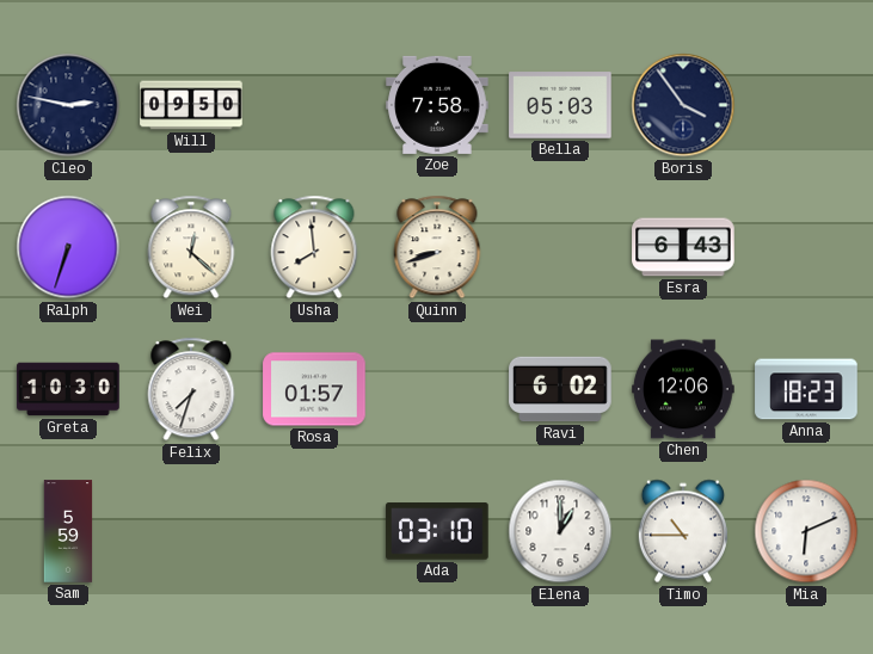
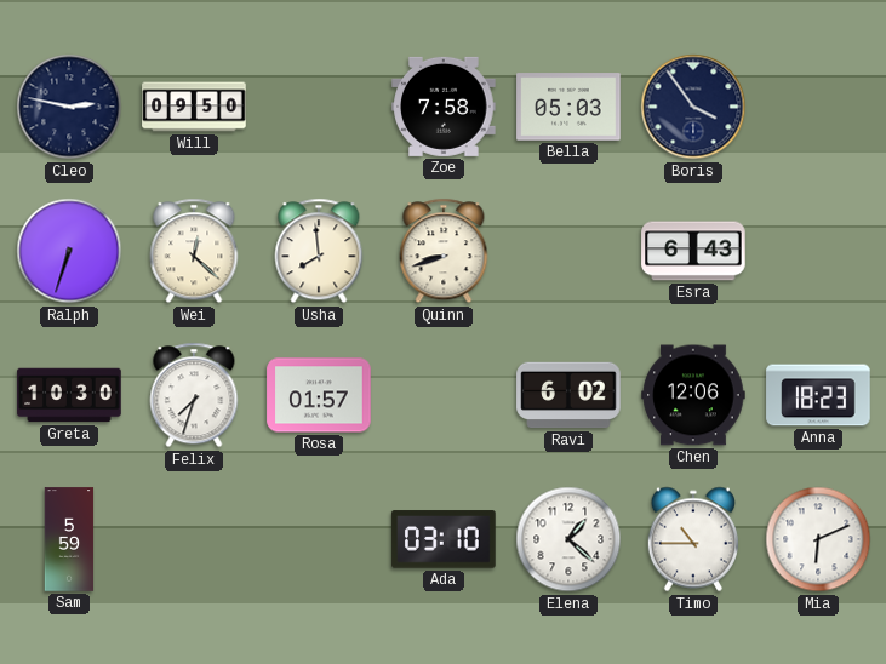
Elena: 1:00 -> 1:22 (568, 539)
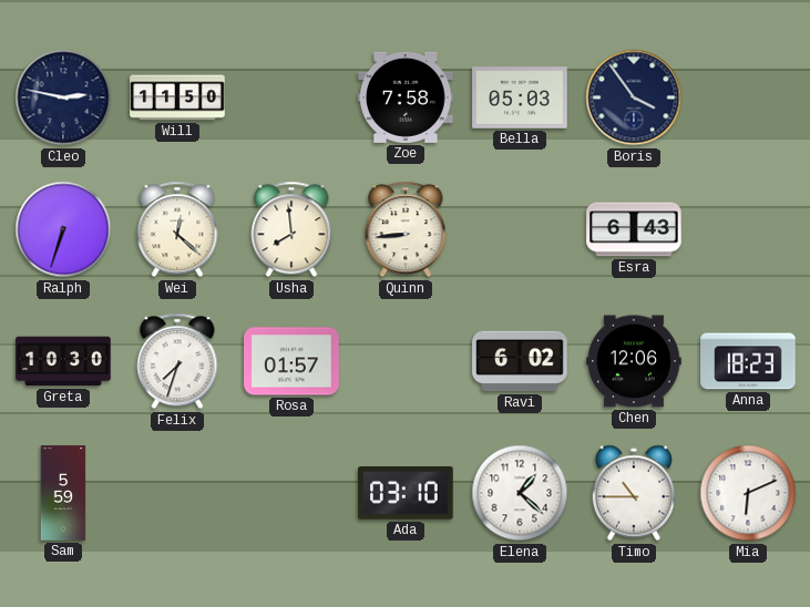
Will: 09:50 -> 11:50 (177, 97)
Quinn: 8:42 -> 8:44 (406, 229)
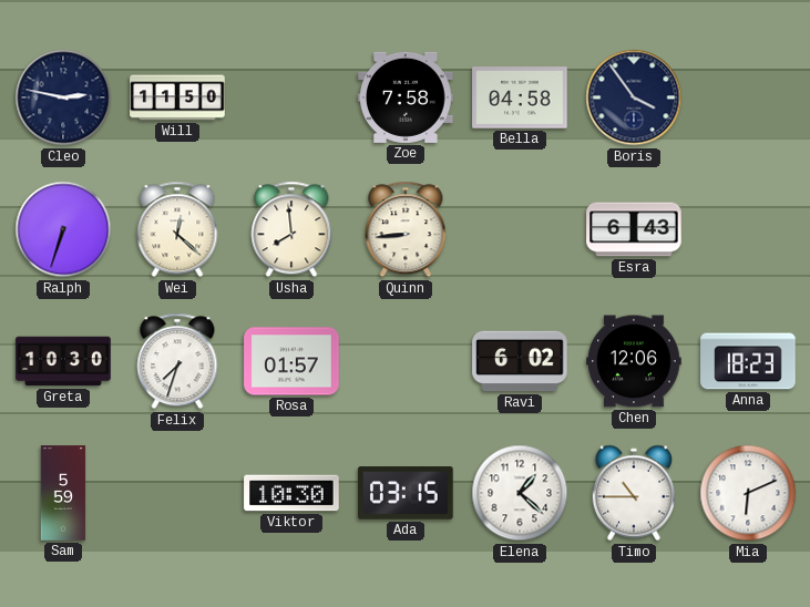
Bella: 05:03 -> 04:58 (520, 97)
Viktor: none -> 10:30 (291, 493)
Ada: 03:10 -> 03:15 (406, 493)
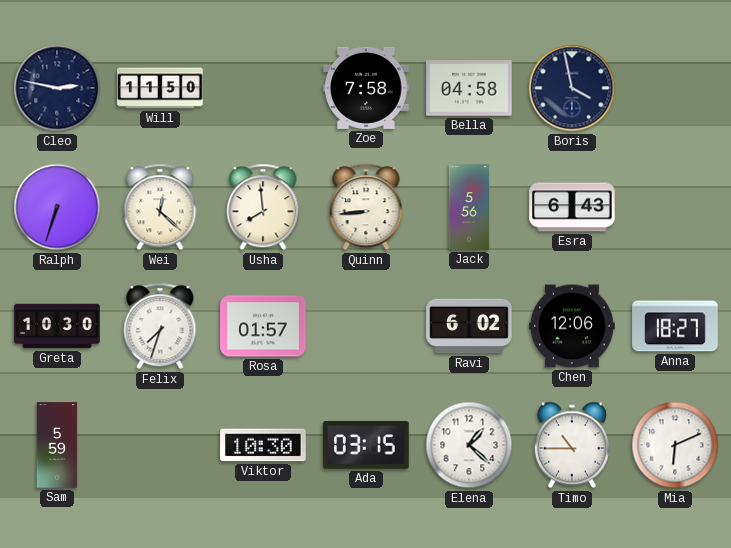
Boris: 3:54 -> 3:58 (572, 88)
Jack: none -> 5:56 (469, 207)
Anna: 18:23 -> 18:27 (675, 326)
